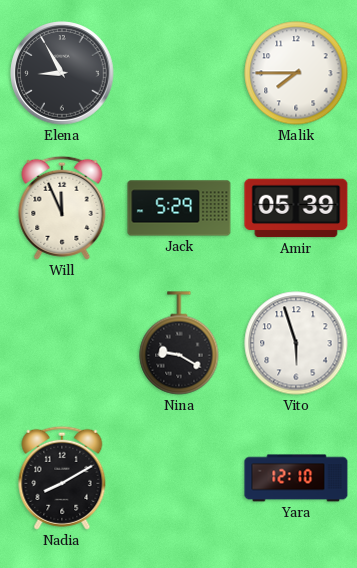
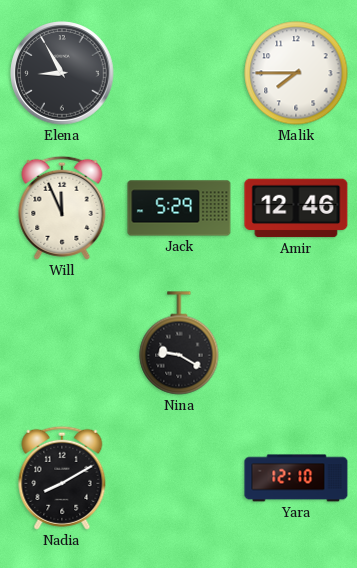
Amir: 05:39 -> 12:46 (296, 208)
Vito: 5:57 -> none (296, 343)
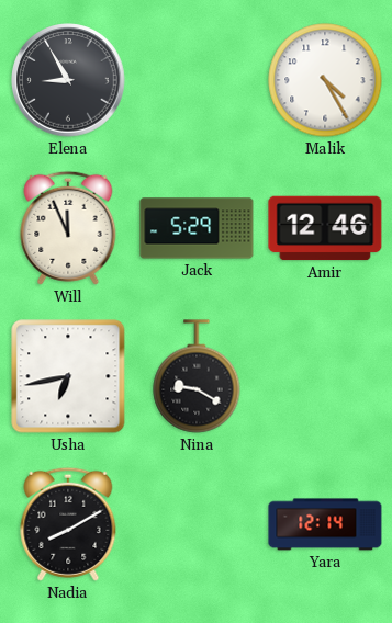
Malik: 7:45 -> 4:25 (325, 80)
Usha: none -> 6:43 (68, 376)
Yara: 12:10 -> 12:14 (325, 524)
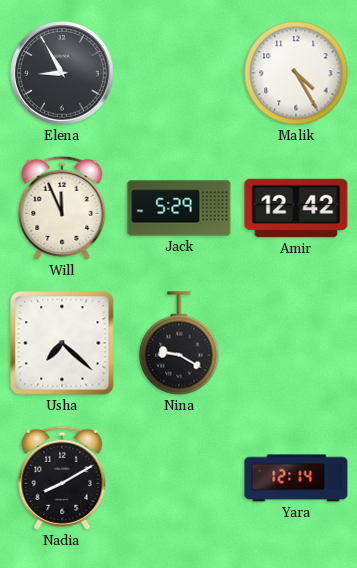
Amir: 12:46 -> 12:42 (296, 208)
Usha: 6:43 -> 7:22 (62, 343)
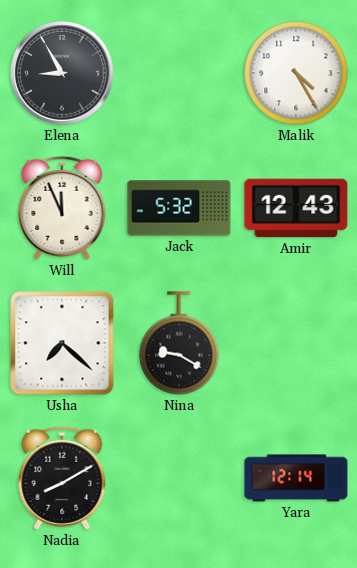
Jack: 5:29 -> 5:32 (179, 208)
Amir: 12:42 -> 12:43 (296, 208)
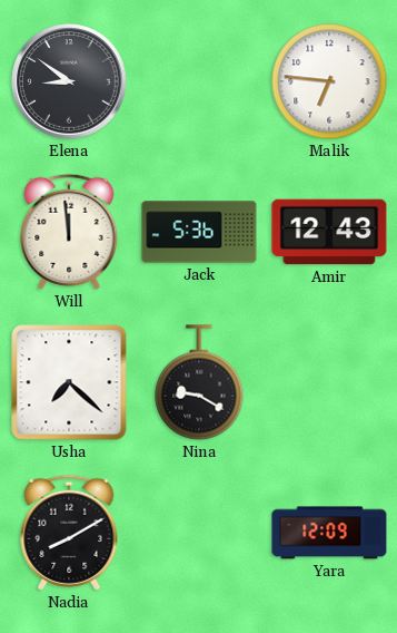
Elena: 8:55 -> 8:51 (69, 81)
Malik: 4:25 -> 6:46 (329, 81)
Will: 11:56 -> 11:59 (69, 232)
Jack: 5:32 -> 5:36 (199, 232)
Yara: 12:14 -> 12:09 (329, 533)
